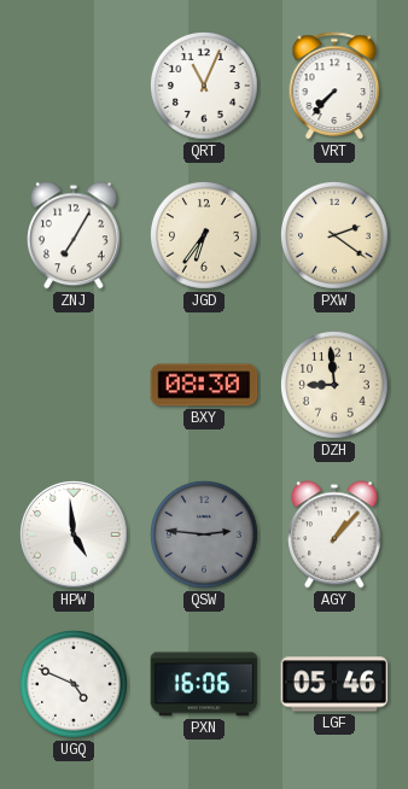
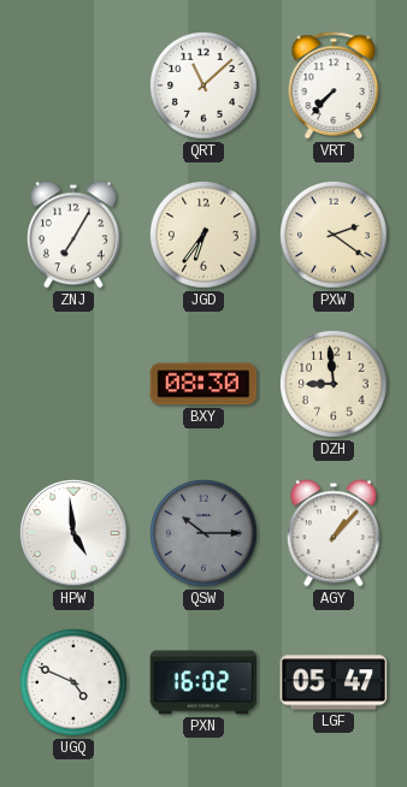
QRT: 11:04 -> 11:08 (205, 87)
QSW: 2:46 -> 10:15 (205, 534)
PXN: 16:06 -> 16:02 (203, 682)
LGF: 05:46 -> 05:47 (334, 682)
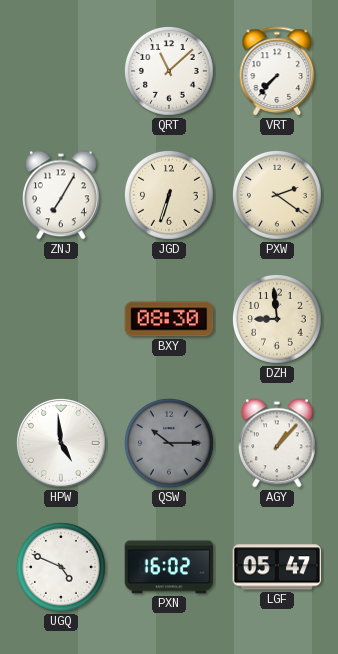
JGD: 6:36 -> 6:33 (170, 196)
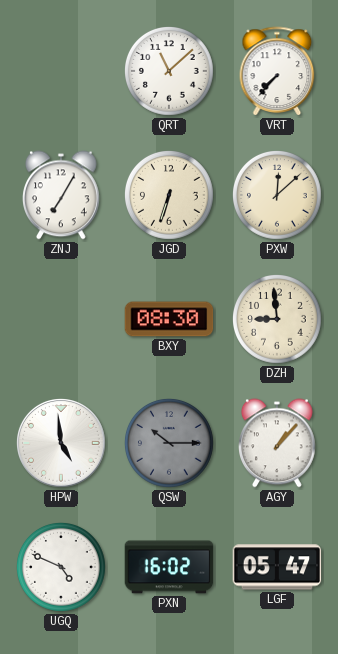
PXW: 2:21 -> 12:08 (278, 196)
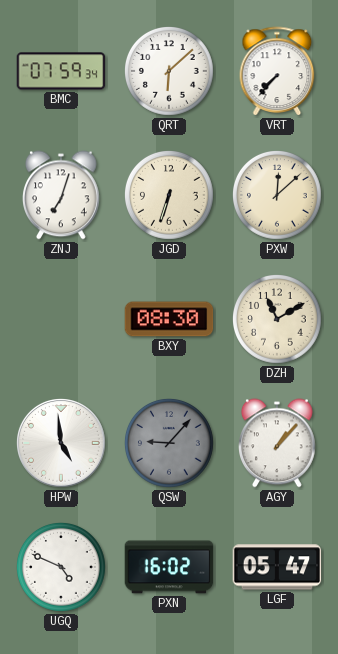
BMC: none -> 07:59 (61, 71)
QRT: 11:08 -> 6:08 (170, 72)
ZNJ: 7:05 -> 7:03 (62, 195)
DZH: 8:59 -> 11:10 (278, 320)
QSW: 10:15 -> 9:07 (170, 444)
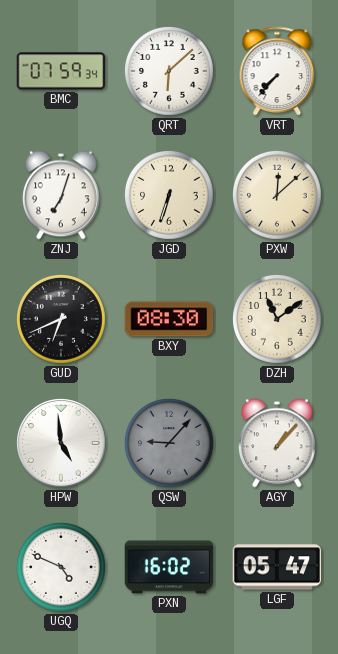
GUD: none -> 6:41 (62, 320)
DZH: 11:10 -> 11:09 (278, 320)
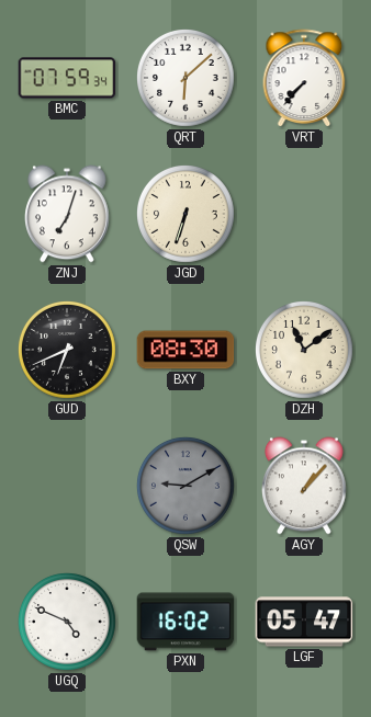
PXW: 12:08 -> none (278, 196)
HPW: 4:59 -> none (62, 444)
QSW: 9:07 -> 9:10 (187, 487)
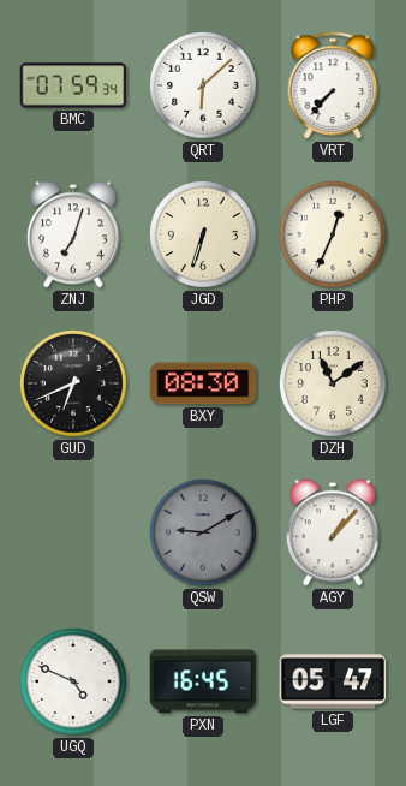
PHP: none -> 12:34 (334, 236)
PXN: 16:02 -> 16:45 (203, 681)
